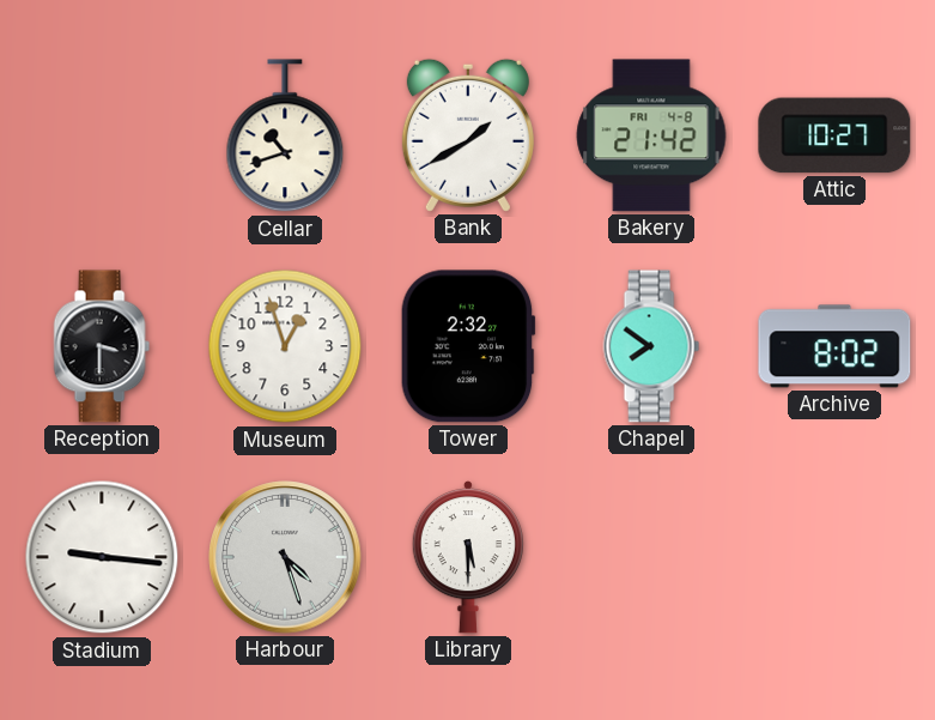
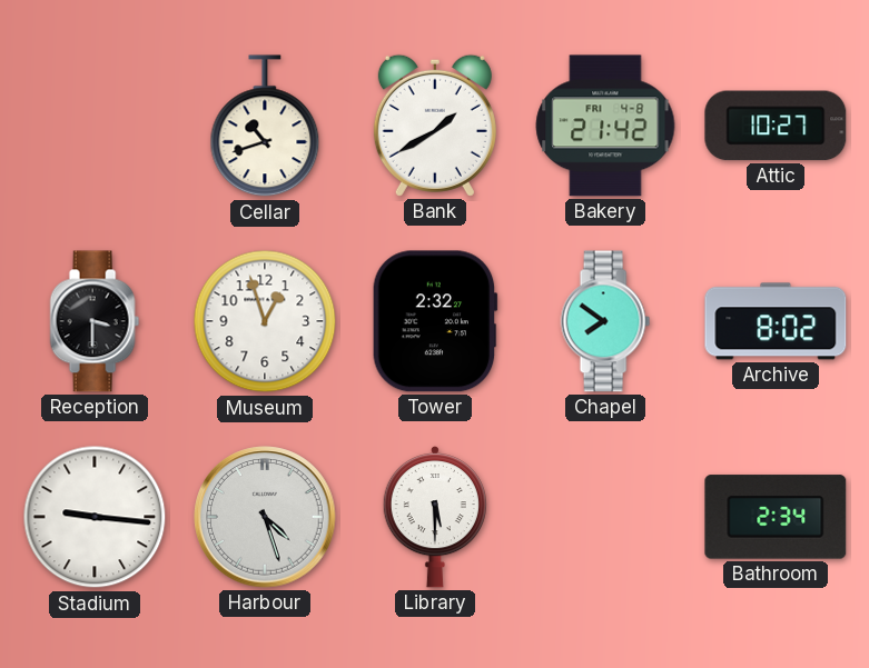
Bathroom: none -> 2:34 (776, 517)
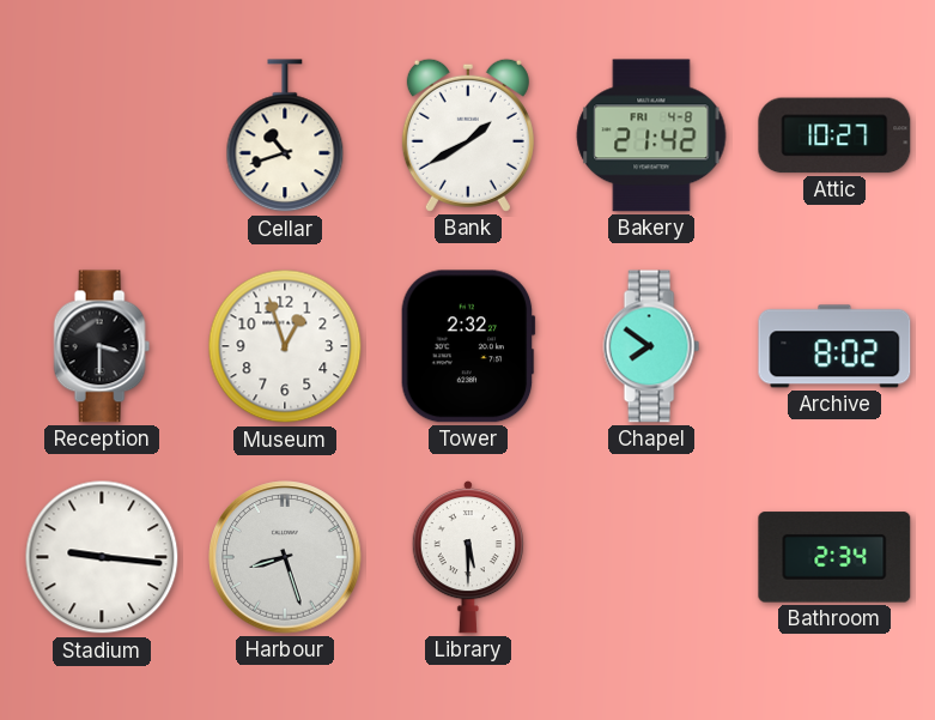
Harbour: 4:27 -> 8:27 (285, 557)
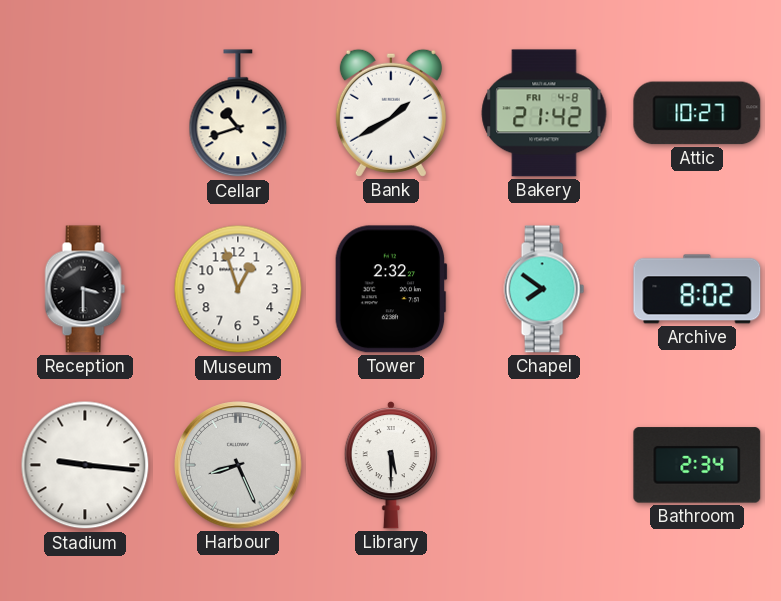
Harbour: 8:27 -> 8:26 (238, 465)
